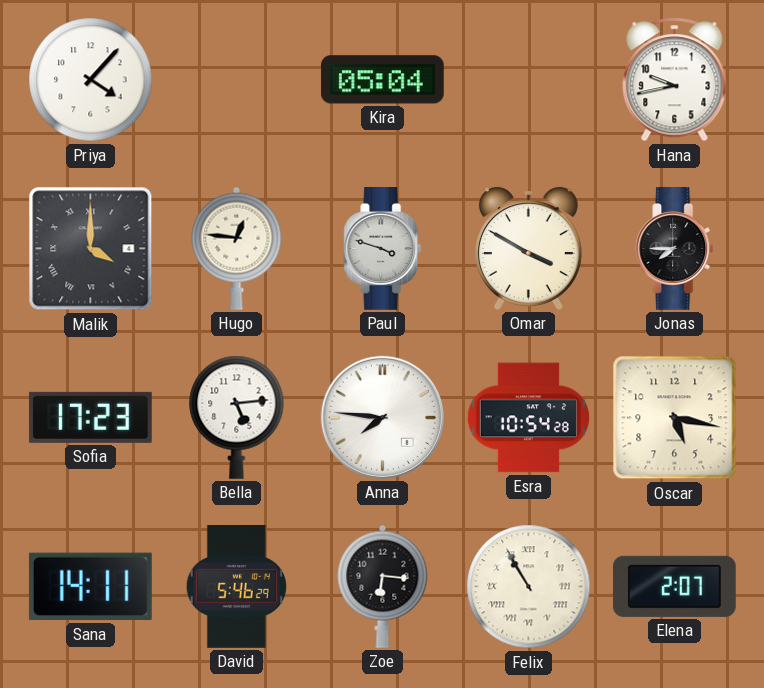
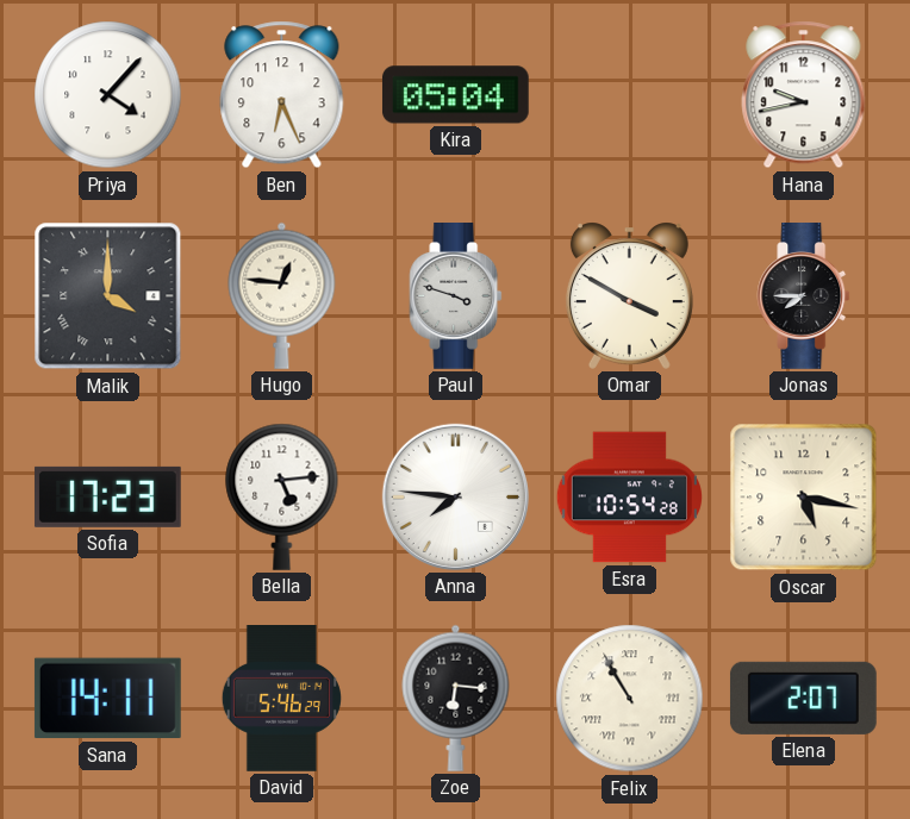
Ben: none -> 6:26 (282, 95)
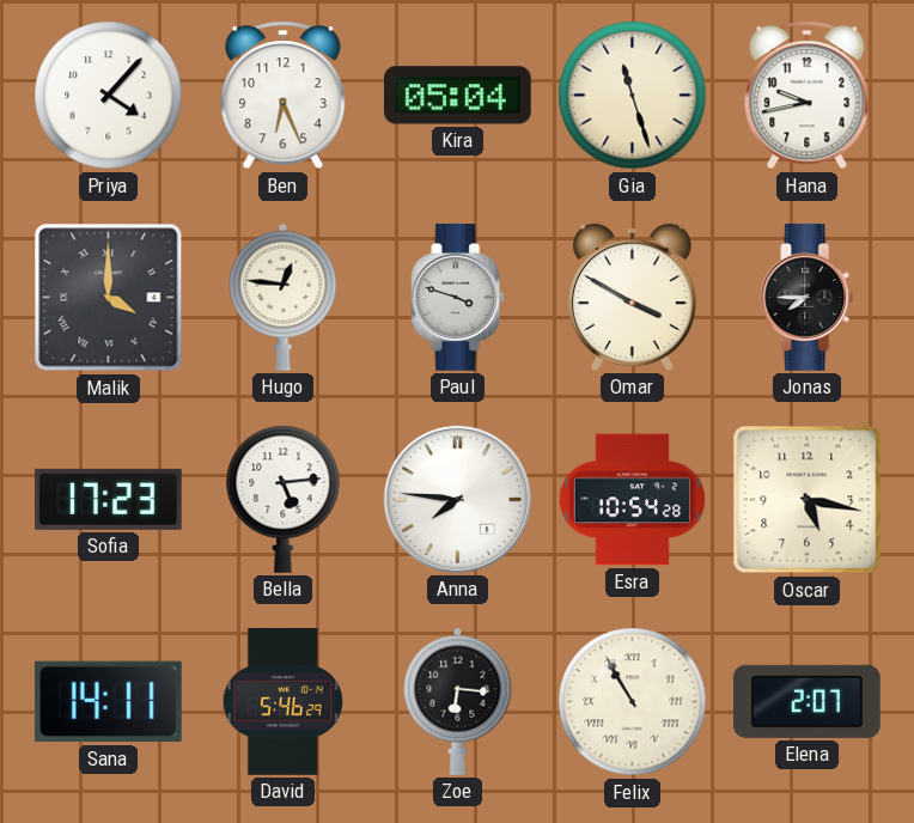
Gia: none -> 11:27 (633, 96)
